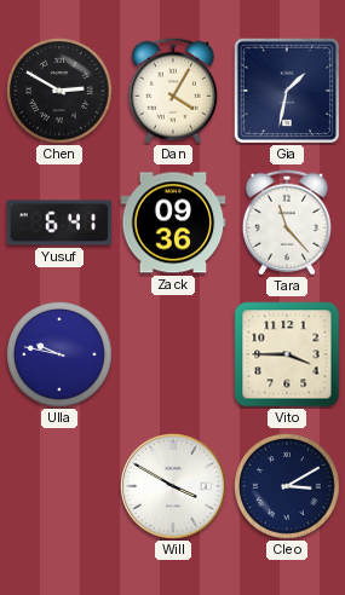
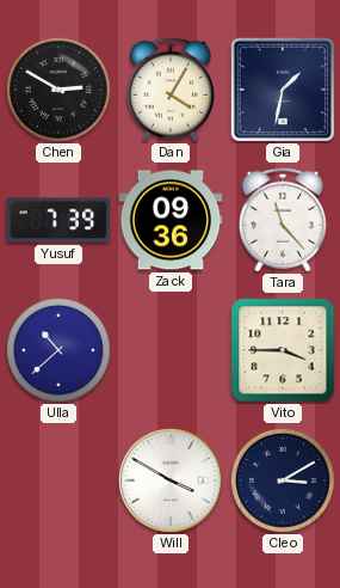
Yusuf: 6:41 -> 7:39 (58, 220)
Ulla: 9:47 -> 10:38 (60, 351)
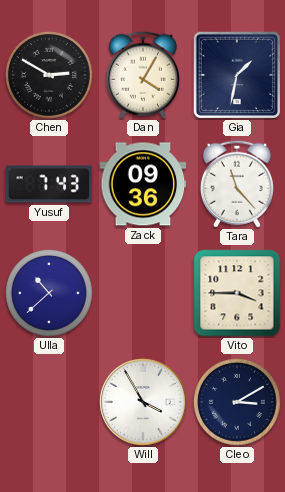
Yusuf: 7:39 -> 7:43 (49, 184)
Will: 3:50 -> 3:55 (143, 402)
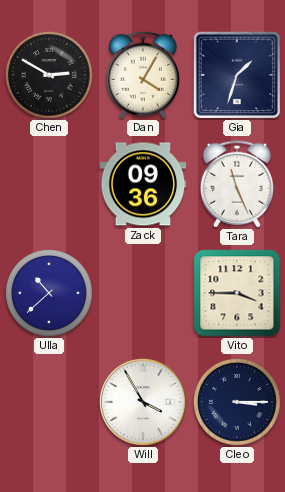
Gia: 1:32 -> 1:33 (236, 74)
Yusuf: 7:43 -> none (49, 184)
Tara: 11:23 -> 11:26 (237, 184)
Cleo: 3:10 -> 3:15 (238, 403)
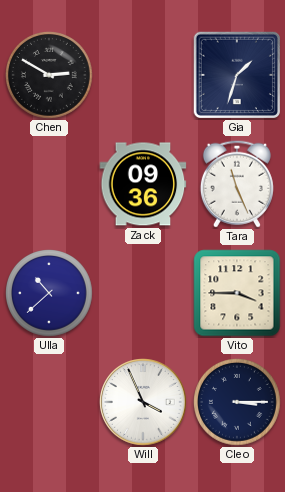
Dan: 4:05 -> none (143, 75)
Will: 3:55 -> 3:56 (143, 402)
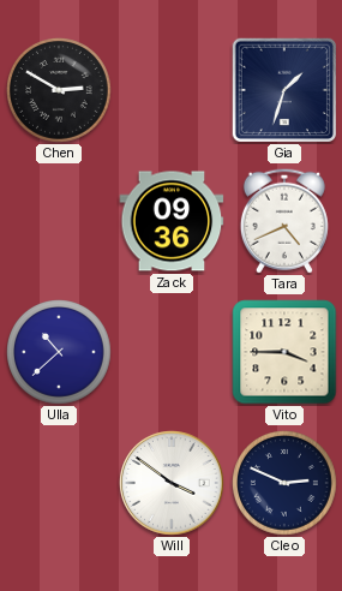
Tara: 11:26 -> 4:41 (284, 221)
Will: 3:56 -> 3:51 (172, 483)
Cleo: 3:15 -> 2:49 (286, 484)
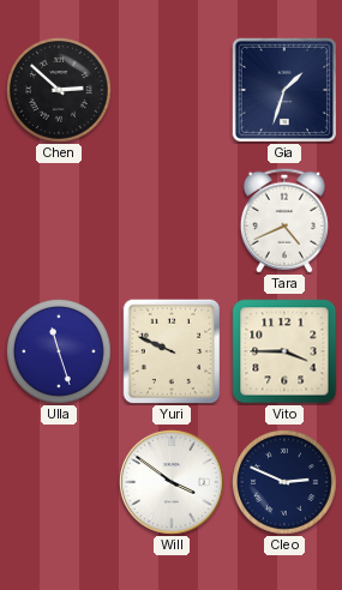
Chen: 2:50 -> 2:52 (60, 91)
Zack: 09:36 -> none (172, 221)
Ulla: 10:38 -> 11:27 (60, 353)
Yuri: none -> 9:49 (172, 351)
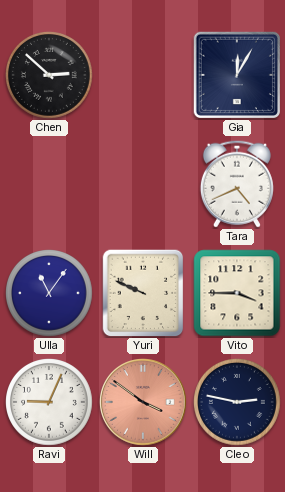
Gia: 1:33 -> 12:05 (236, 74)
Ulla: 11:27 -> 11:06 (50, 294)
Ravi: none -> 9:04 (50, 403)
Will dial: white -> salmon (143, 402)
Cleo: 2:49 -> 2:47 (238, 403)
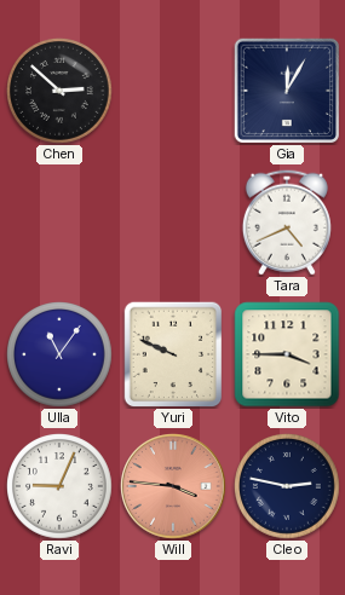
Will: 3:51 -> 3:46 (173, 486)
